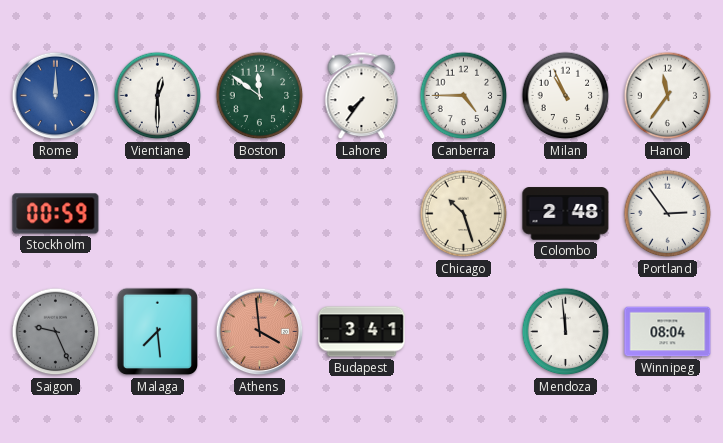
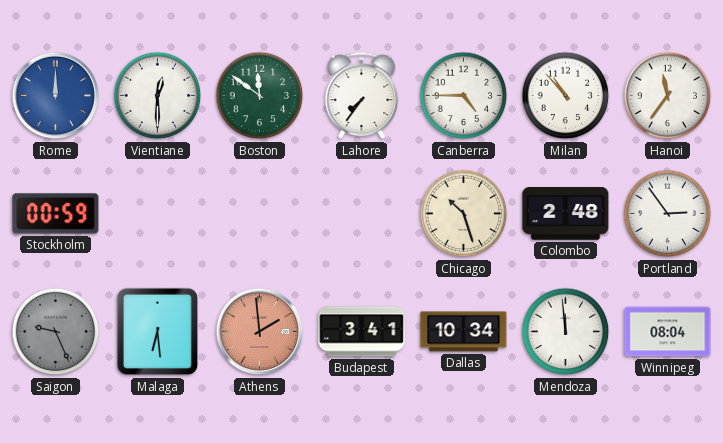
Milan: 10:56 -> 10:53 (566, 96)
Malaga: 7:29 -> 6:29 (158, 332)
Athens: 3:59 -> 1:59 (260, 332)
Dallas: none -> 10:34 (464, 332)
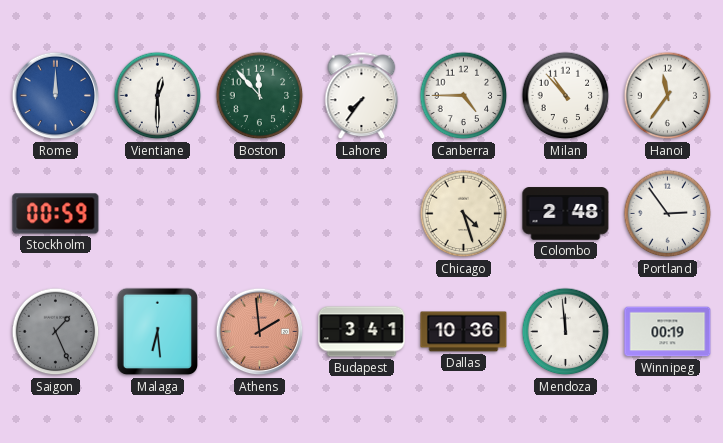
Boston: 11:51 -> 11:53 (260, 96)
Chicago: 10:27 -> 4:27 (464, 214)
Saigon: 9:26 -> 1:26 (56, 332)
Dallas: 10:34 -> 10:36 (464, 332)
Winnipeg: 08:04 -> 00:19 (668, 332)
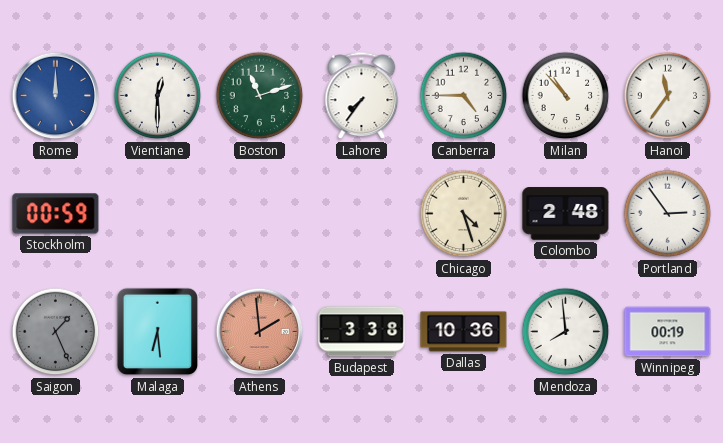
Boston: 11:53 -> 11:12 (260, 96)
Budapest: 3:41 -> 3:38 (362, 332)
Mendoza: 11:59 -> 7:59 (566, 332)
